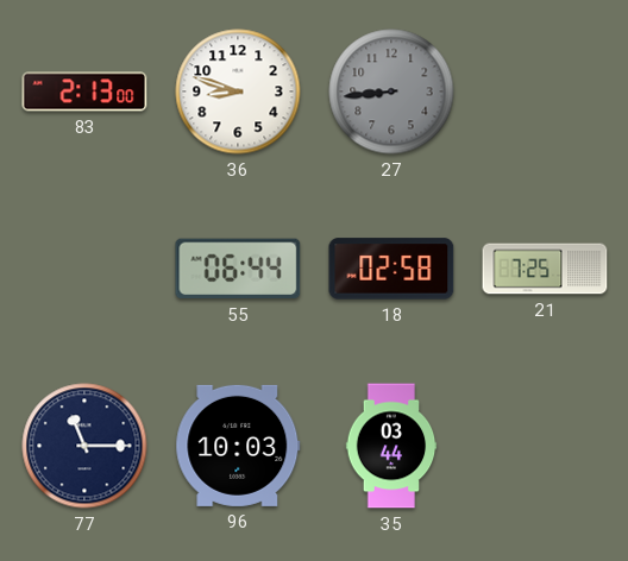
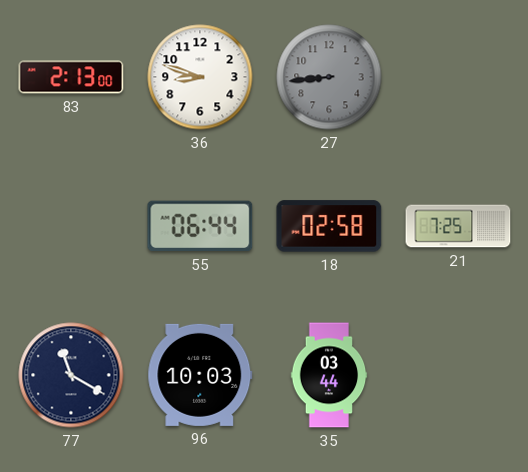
77: 11:15 -> 11:20 (71, 375)
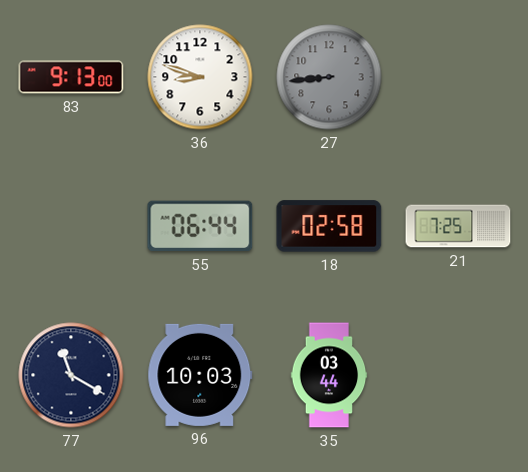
83: 2:13 -> 9:13 (71, 77)
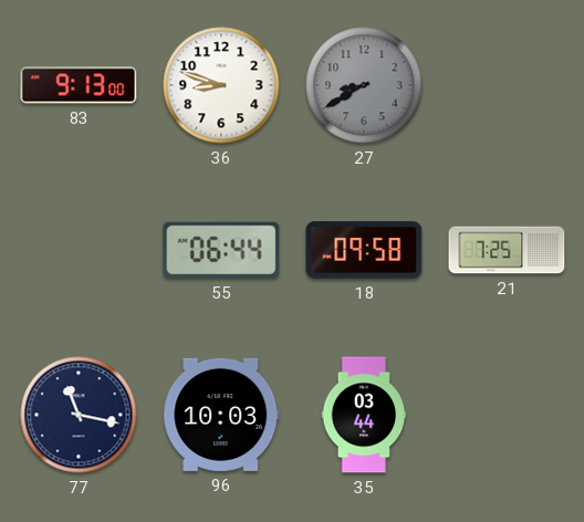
27: 8:44 -> 8:40 (364, 85)
18: 02:58 -> 09:58 (364, 250)
77: 11:20 -> 11:17 (79, 415)
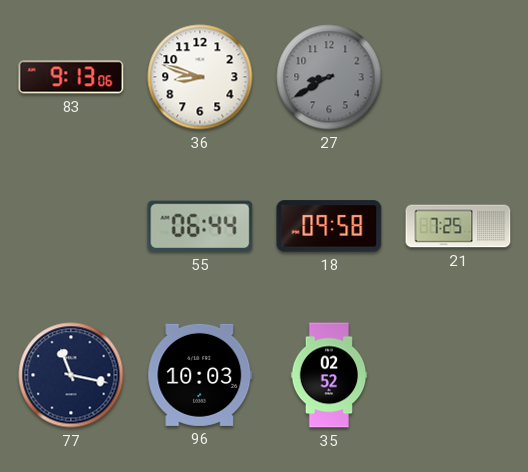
83: 9:13:00 -> 9:13:06 (71, 77)
35: 03:44 -> 02:52 (329, 375)
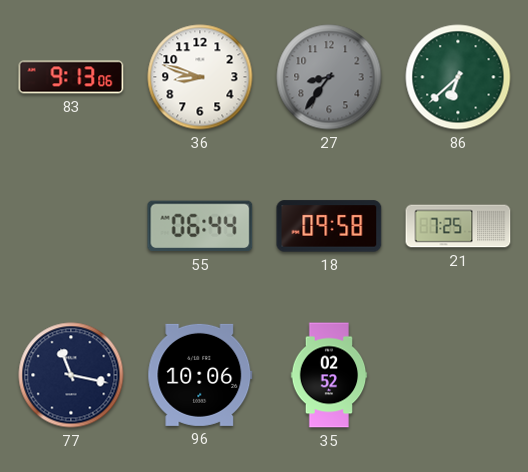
27: 8:40 -> 8:36 (329, 77)
86: none -> 6:38 (458, 77)
96: 10:03 -> 10:06 (200, 375)
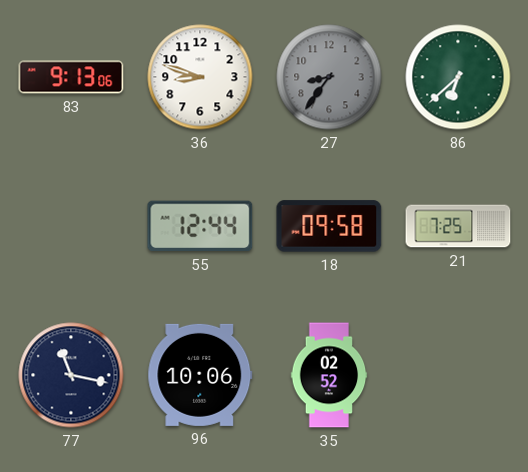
55: 06:44 -> 12:44 (200, 226)
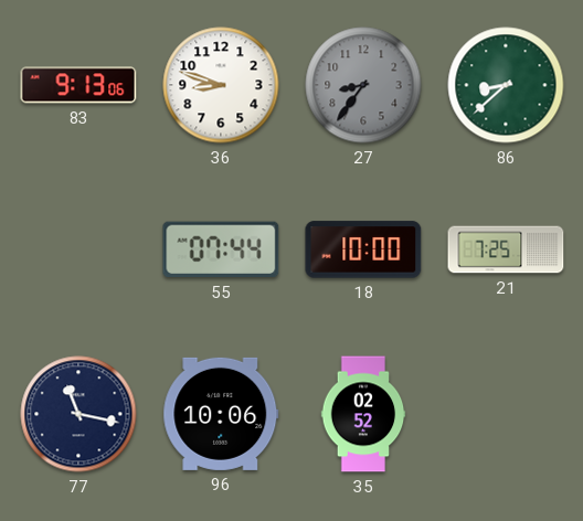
86: 6:38 -> 8:38 (506, 85)
55: 12:44 -> 07:44 (221, 249)
18: 09:58 -> 10:00 (363, 249)
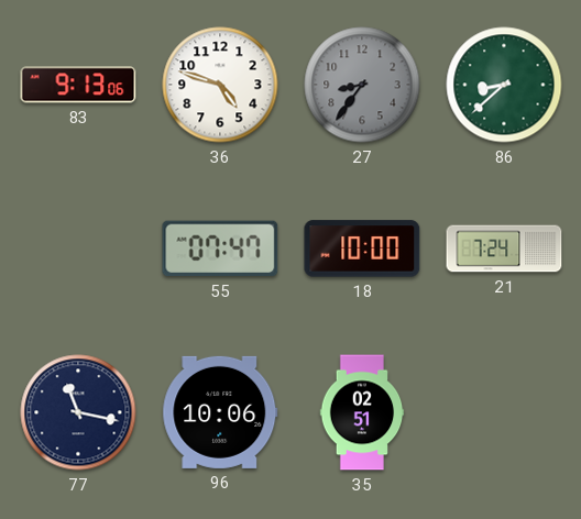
36: 8:48 -> 4:48 (220, 85)
55: 07:44 -> 07:47 (220, 249)
21: 7:25 -> 7:24 (504, 249)
35: 02:52 -> 02:51 (362, 412)
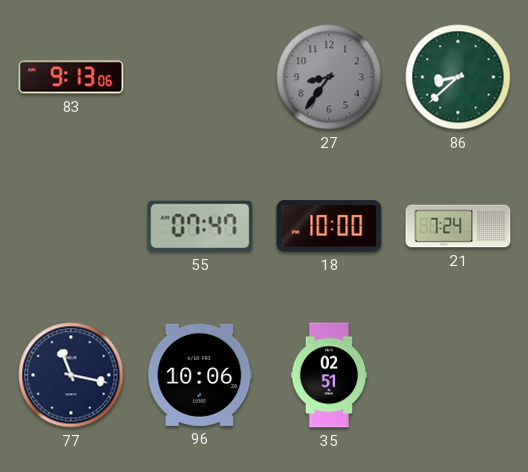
36: 4:48 -> none (220, 85)
